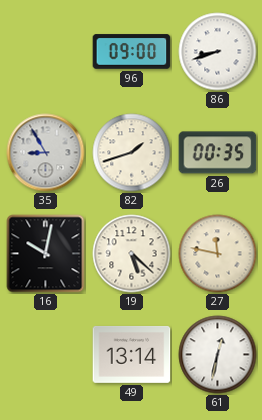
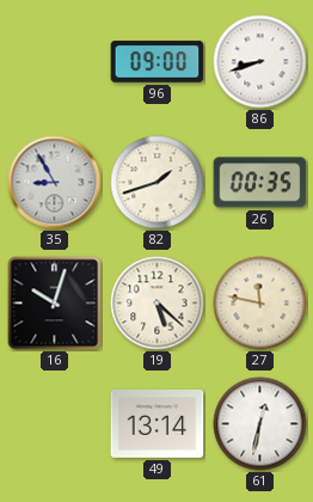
16: 10:02 -> 10:03 (55, 304)
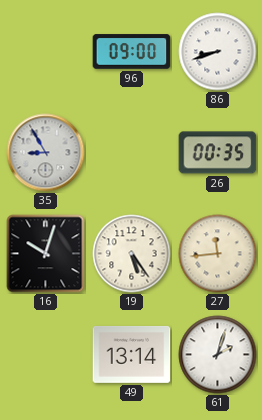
82: 1:42 -> none (158, 183)
19: 5:22 -> 5:24 (132, 254)
27: 11:47 -> 11:44 (218, 254)
61: 12:32 -> 2:03 (218, 355)
